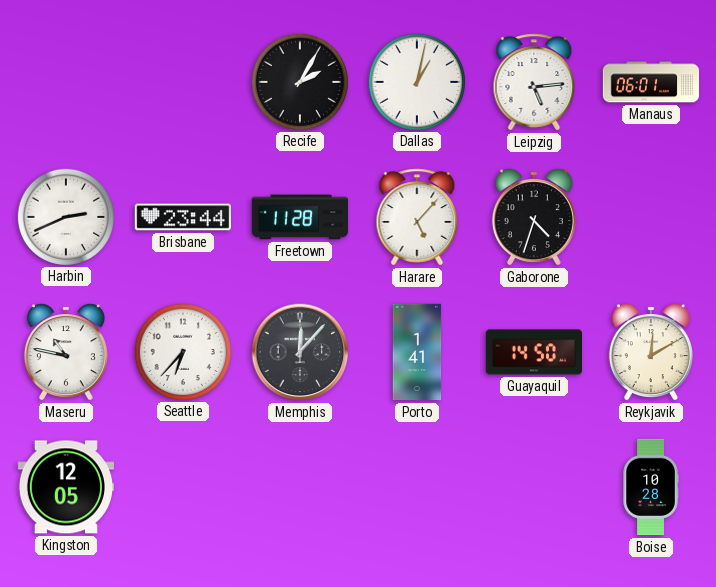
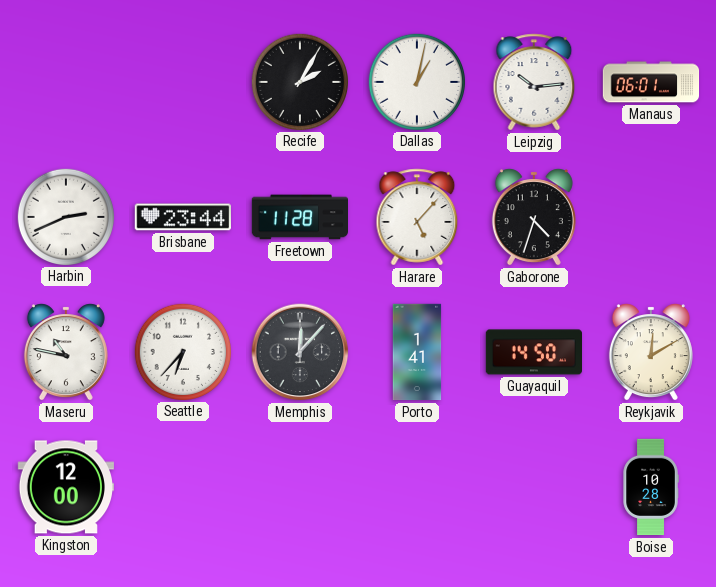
Leipzig: 5:14 -> 10:14 (534, 82)
Kingston: 12:05 -> 12:00 (65, 487)
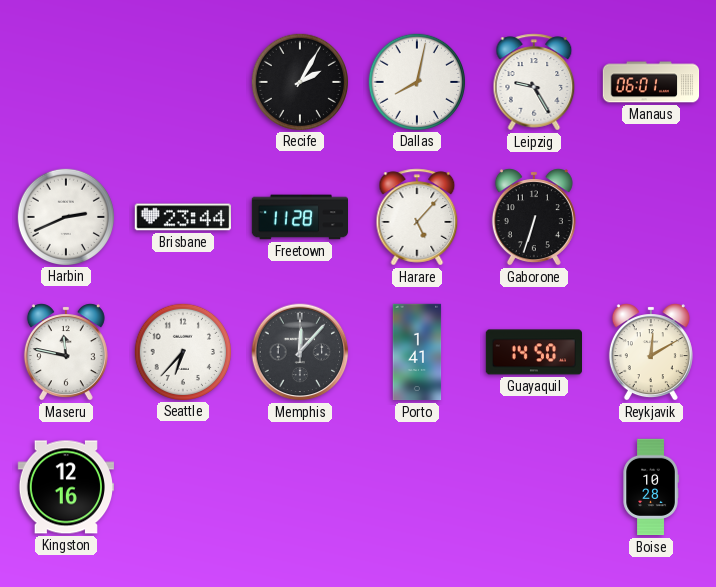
Dallas: 1:02 -> 8:02 (416, 81)
Leipzig: 10:14 -> 9:25 (534, 82)
Gaborone: 4:33 -> 6:33 (534, 217)
Maseru: 10:47 -> 11:47 (66, 352)
Kingston: 12:00 -> 12:16 (65, 487)
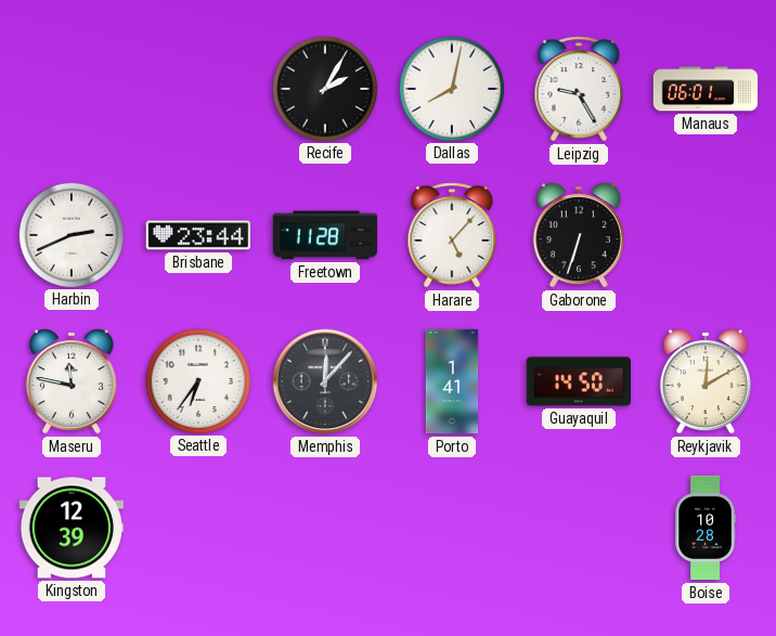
Seattle: 6:37 -> 6:36 (197, 380)
Kingston: 12:16 -> 12:39 (70, 528)
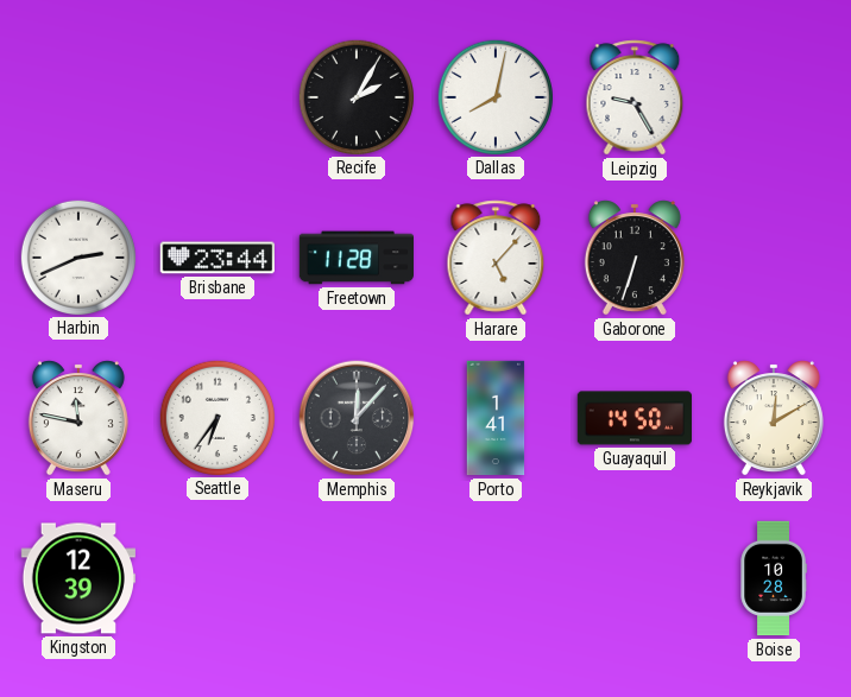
Manaus: 06:01 -> none (706, 89)
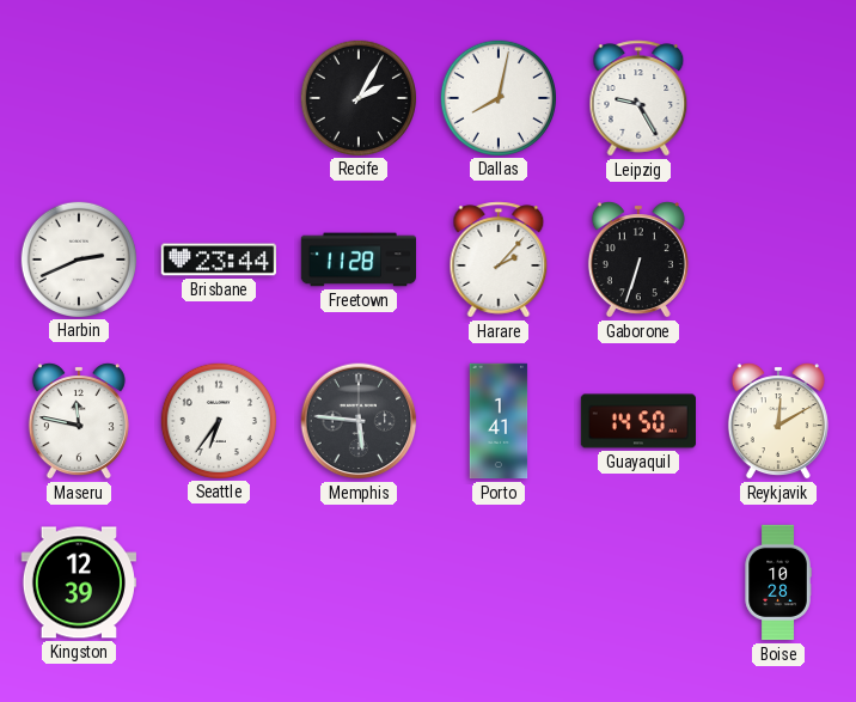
Harare: 5:07 -> 2:07 (499, 260)
Memphis: 12:07 -> 5:46 (359, 421)
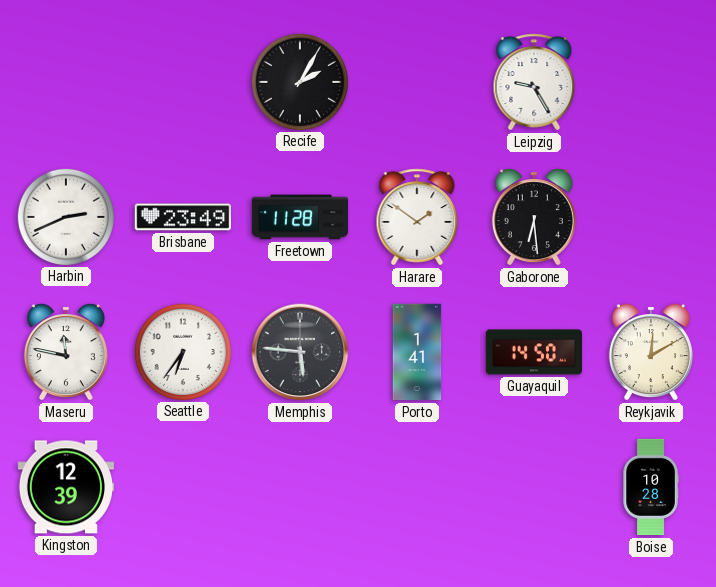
Dallas: 8:02 -> none (497, 97)
Brisbane: 23:44 -> 23:49 (182, 217)
Harare: 2:07 -> 1:51 (417, 217)
Gaborone: 6:33 -> 6:29 (534, 217)
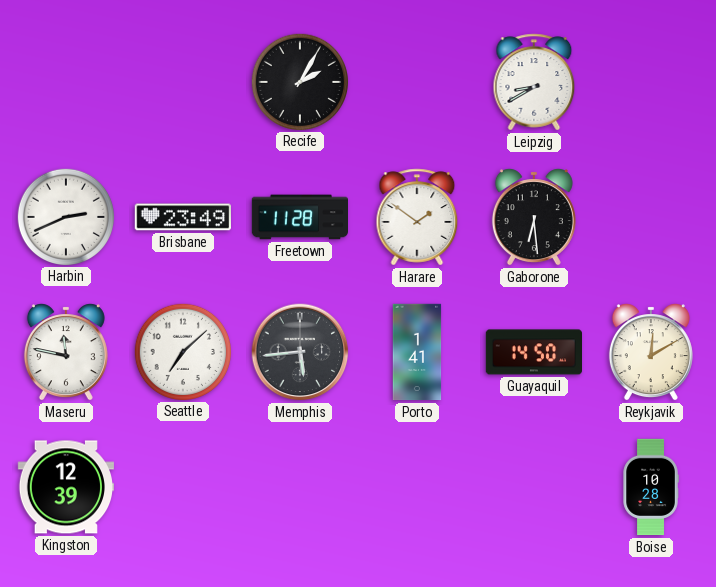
Leipzig: 9:25 -> 8:40 (534, 82)
Seattle: 6:36 -> 7:08 (182, 351)
Memphis: 5:46 -> 5:44 (300, 352)
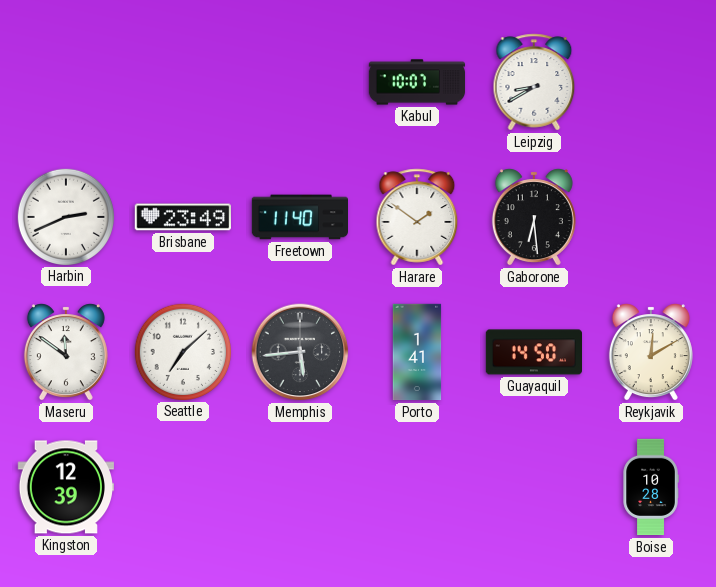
Recife: 2:05 -> none (299, 81)
Kabul: none -> 10:07 (417, 82)
Freetown: 11:28 -> 11:40 (300, 217)
Maseru: 11:47 -> 11:51 (66, 352)
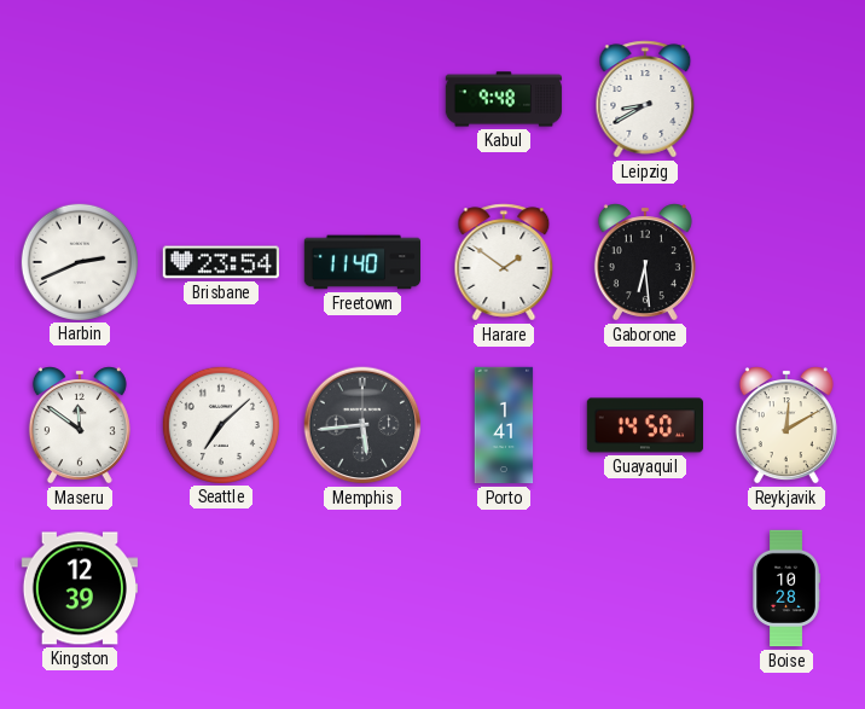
Kabul: 10:07 -> 9:48 (504, 99)
Brisbane: 23:49 -> 23:54 (220, 262)
